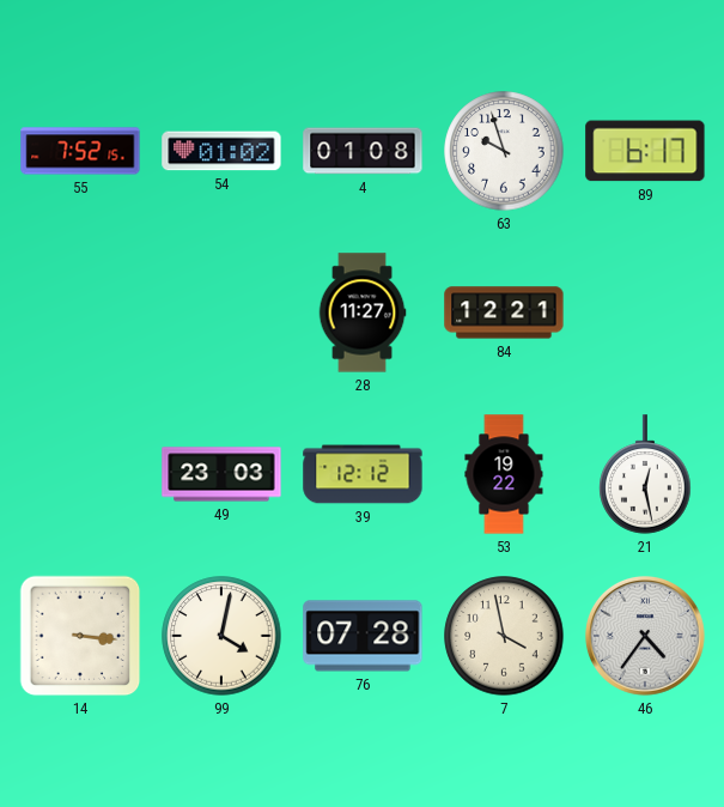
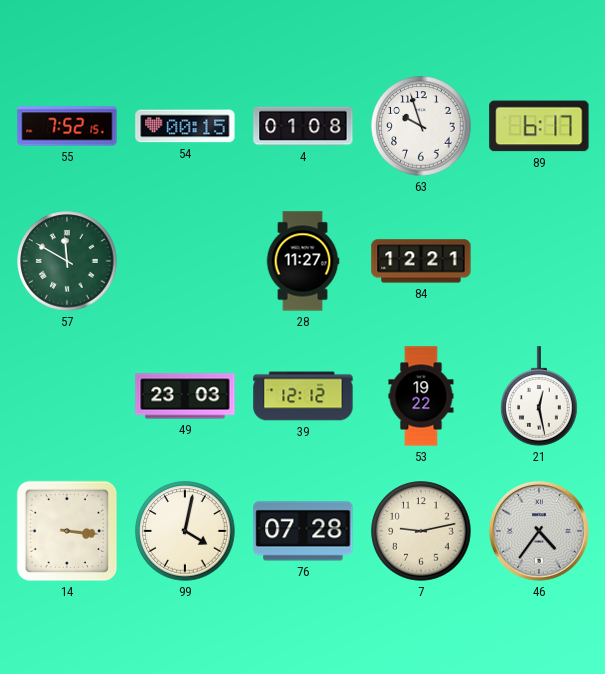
54: 01:02 -> 00:15 (185, 126)
57: none -> 11:50 (67, 261)
7: 3:58 -> 9:13 (421, 531)
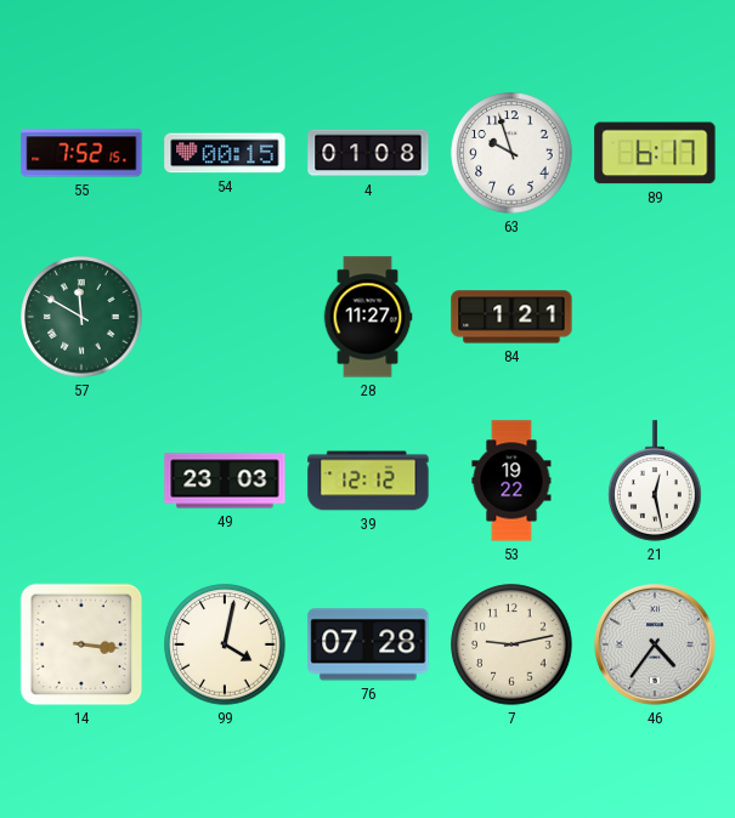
84: 12:21 -> 1:21 (511, 317)
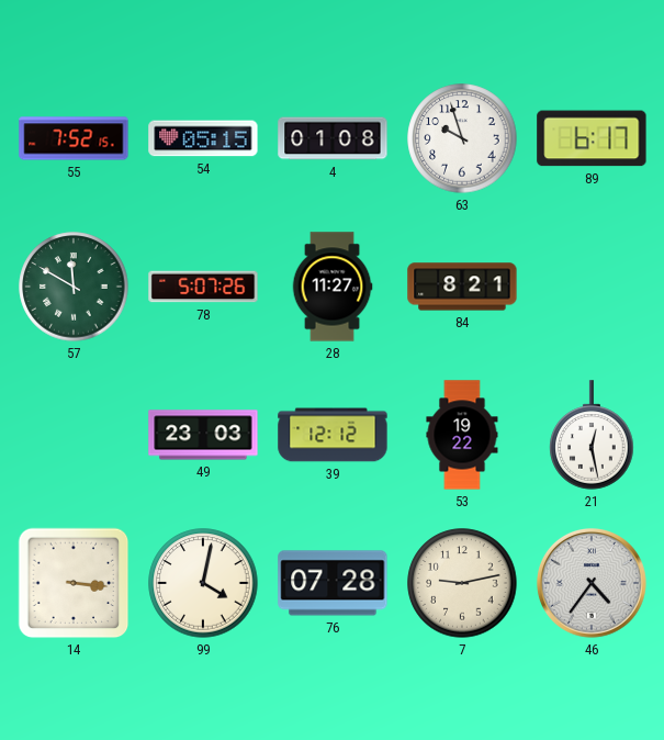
54: 00:15 -> 05:15 (203, 138)
78: none -> 5:07 (203, 287)
84: 1:21 -> 8:21 (462, 287)
